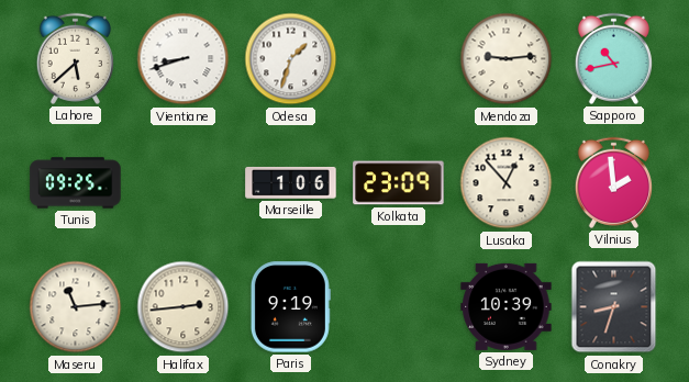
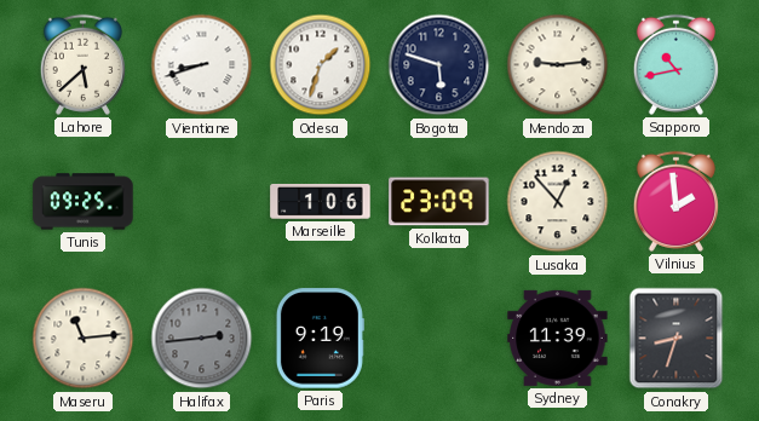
Bogota: none -> 5:48 (439, 65)
Halifax dial: cream -> grey (202, 339)
Sydney: 10:39 -> 11:39 (558, 338)
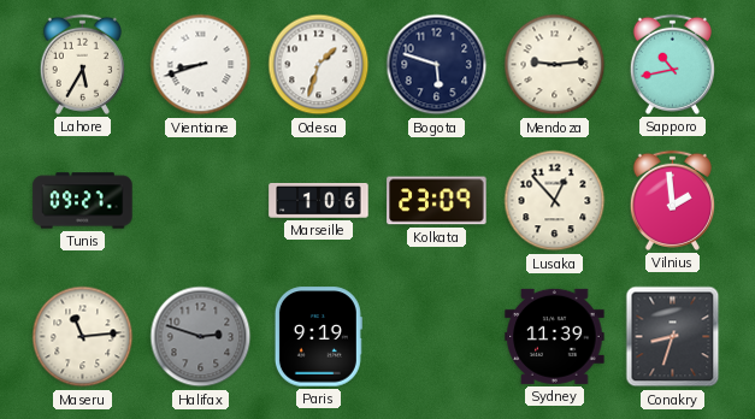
Lahore: 5:38 -> 5:35 (82, 64)
Tunis: 09:25 -> 09:27 (83, 201)
Halifax: 2:44 -> 2:48 (201, 337)
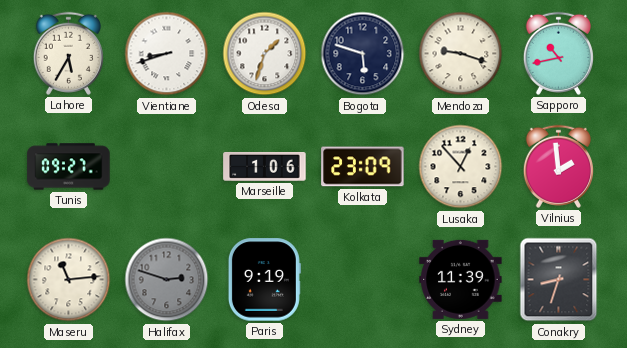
Mendoza: 9:14 -> 9:18 (461, 54)
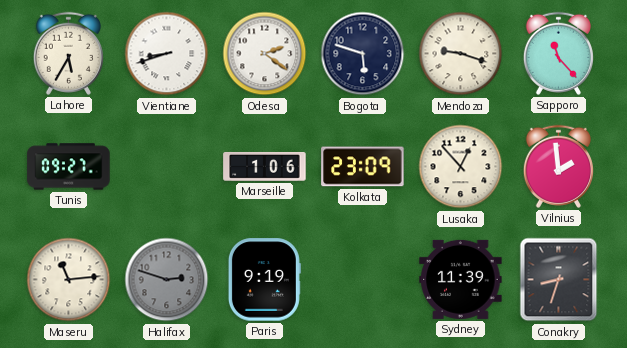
Odesa: 1:33 -> 2:21 (265, 54)
Sapporo: 10:43 -> 11:23 (558, 53)
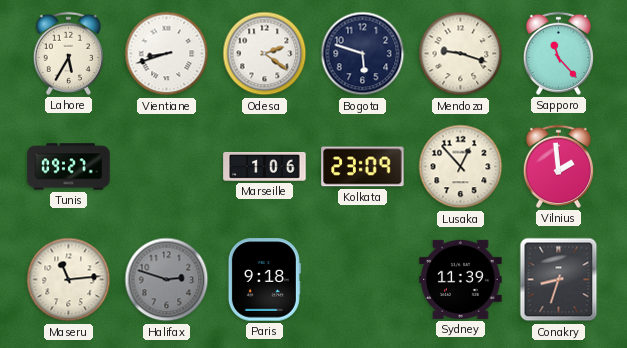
Paris: 9:19 -> 9:18 (264, 280)
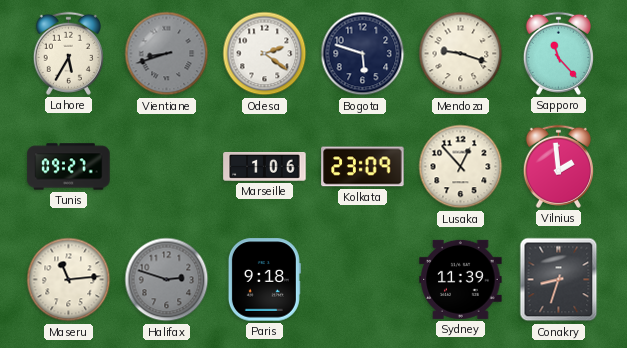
Vientiane dial: white -> grey (167, 54)
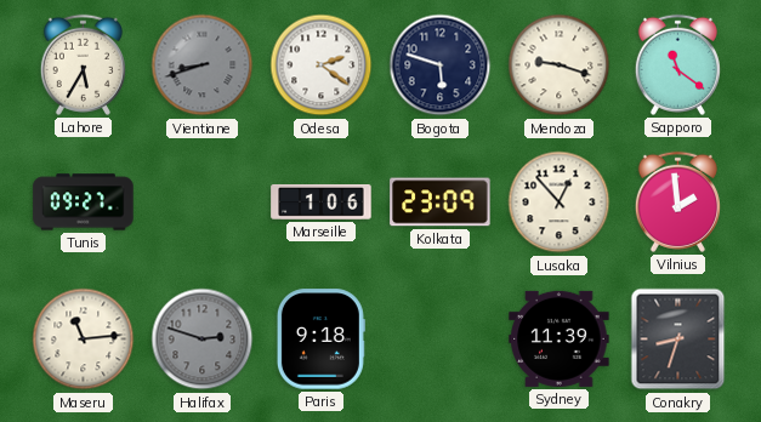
Sapporo: 11:23 -> 11:21 (677, 64)
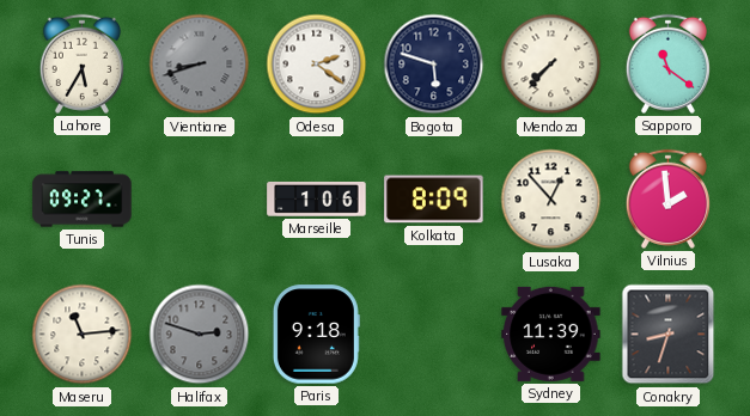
Mendoza: 9:18 -> 7:37 (551, 65)
Kolkata: 23:09 -> 8:09 (434, 200)
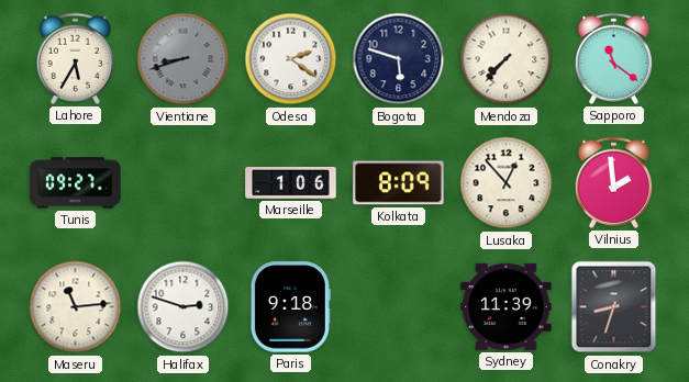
Halifax dial: grey -> white (184, 307)
